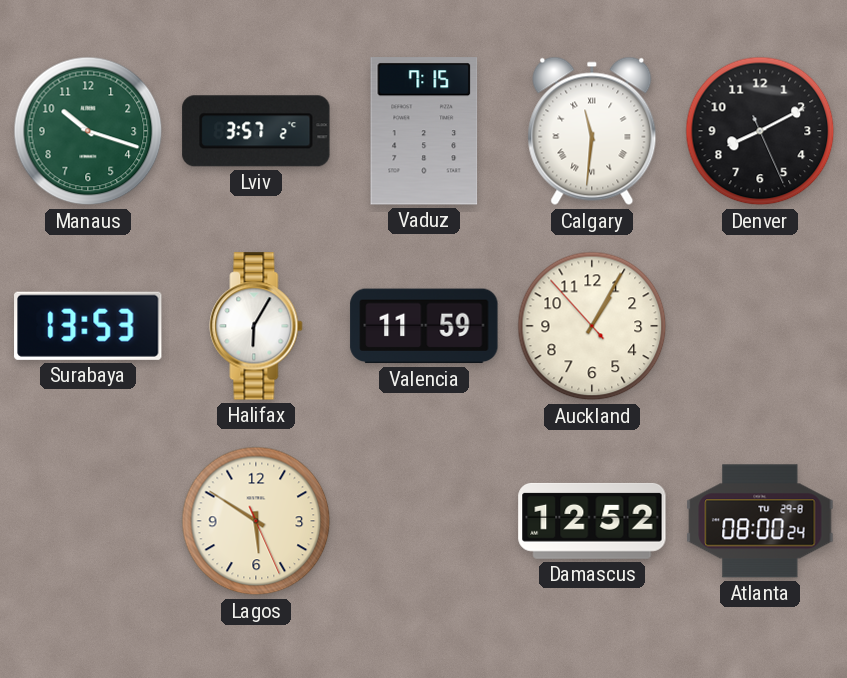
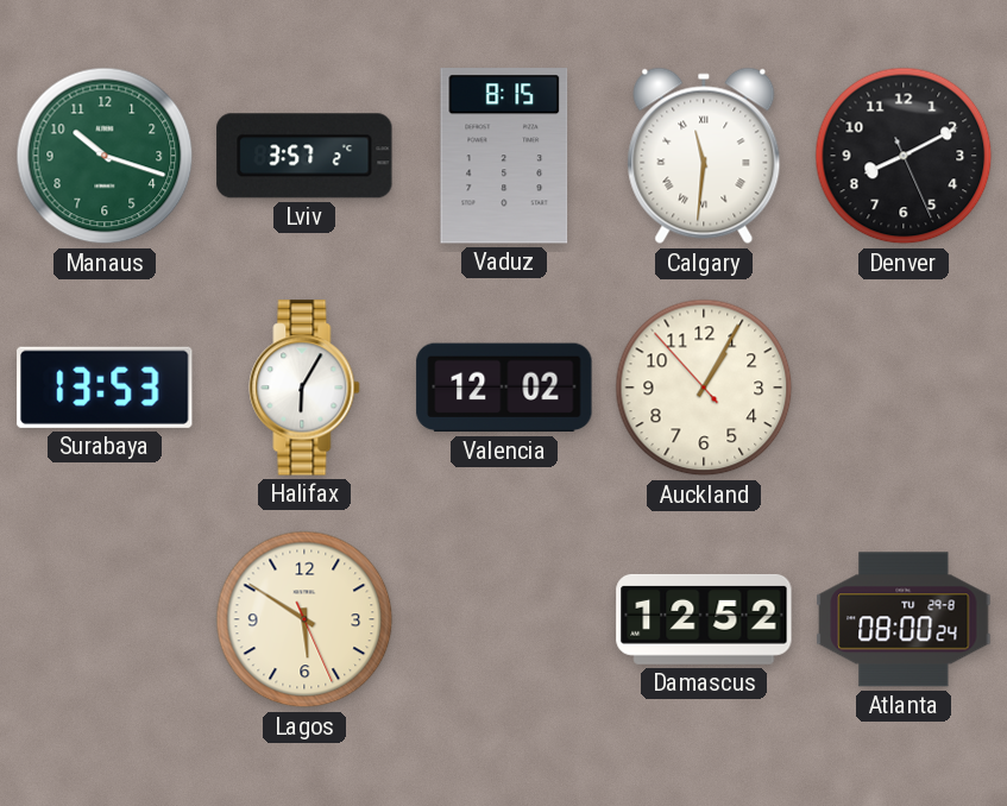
Vaduz: 7:15 -> 8:15 (504, 156)
Valencia: 11:59 -> 12:02 (504, 388)
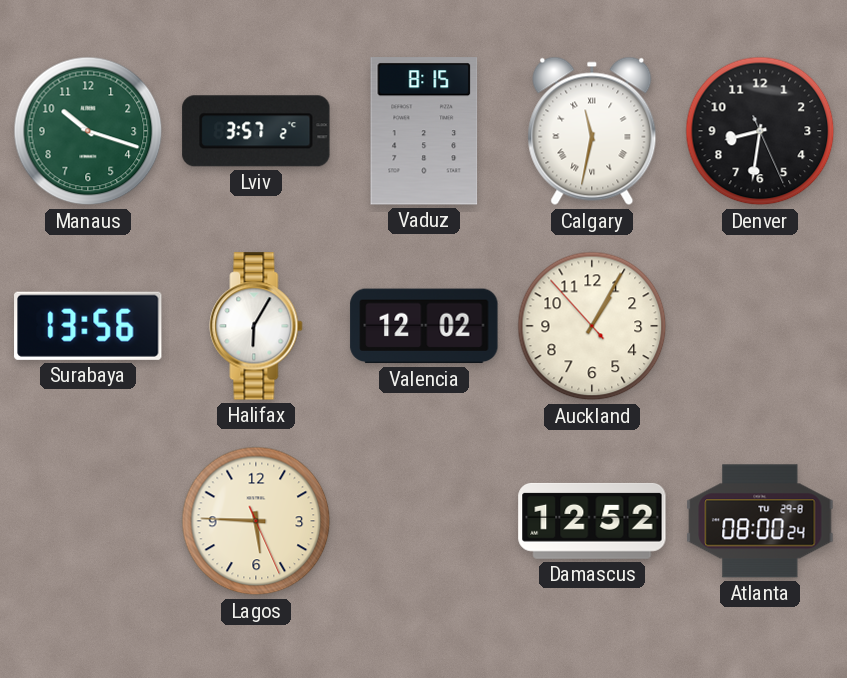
Calgary: 11:31 -> 11:32 (592, 131)
Denver: 8:10 -> 8:31 (760, 131)
Surabaya: 13:53 -> 13:56 (88, 326)
Lagos: 5:50 -> 5:45 (256, 521)
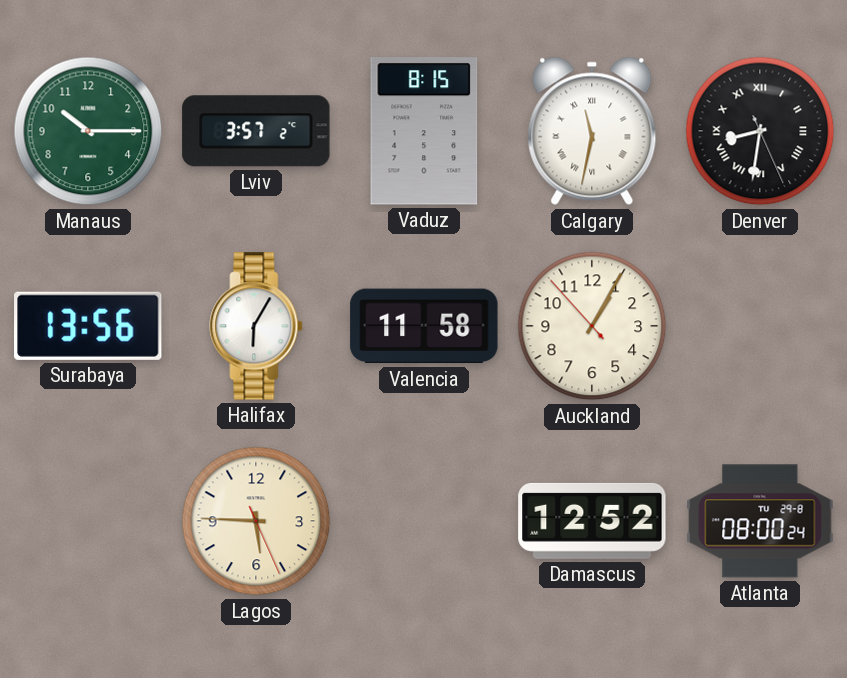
Manaus: 10:18 -> 10:15 (88, 131)
Denver numerals: Arabic -> Roman (760, 131)
Valencia: 12:02 -> 11:58 (424, 326)
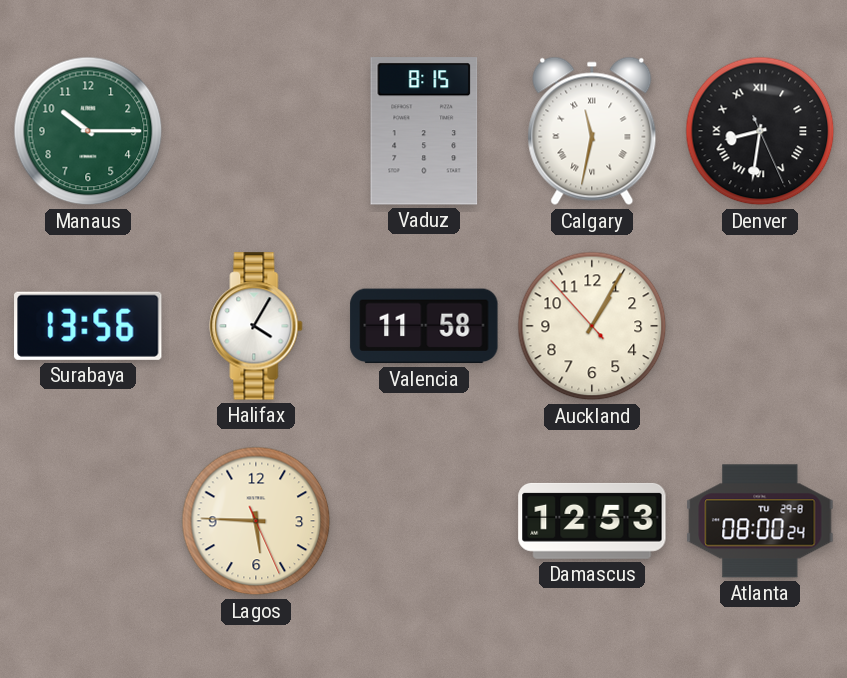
Lviv: 3:57 -> none (256, 131)
Halifax: 6:05 -> 4:05 (256, 326)
Damascus: 12:52 -> 12:53 (592, 521)
